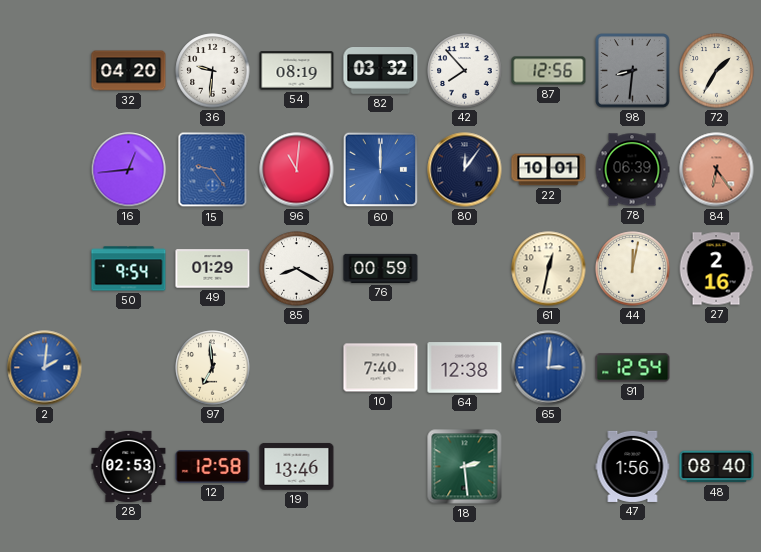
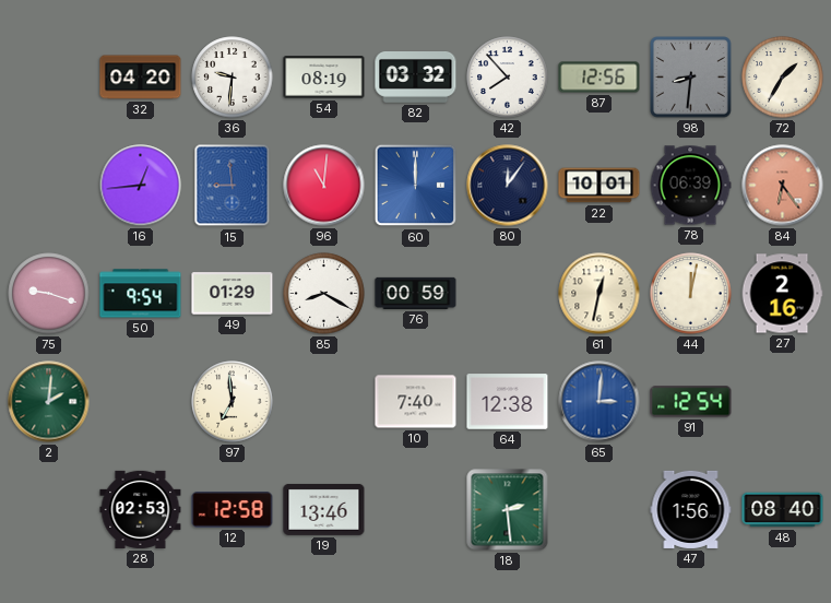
15: 9:24 -> 8:59 (233, 186)
75: none -> 9:18 (49, 294)
2 dial: blue -> green (49, 402)
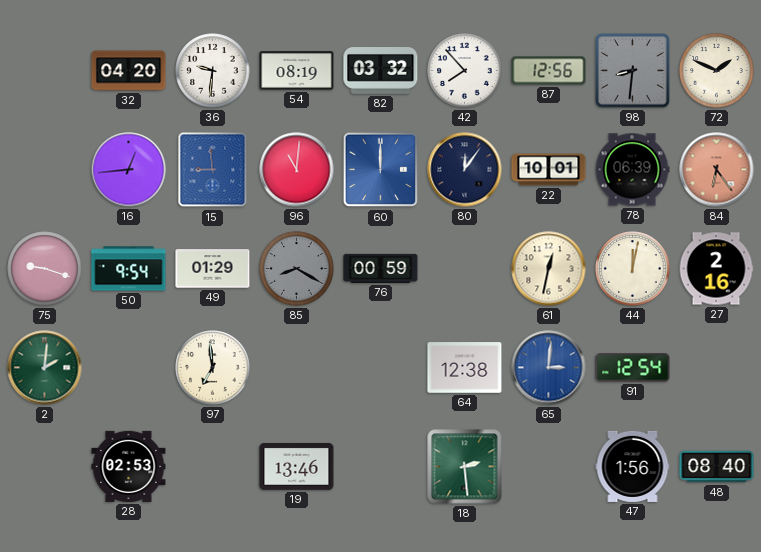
72: 1:35 -> 1:49 (717, 71)
85 dial: white -> grey (297, 269)
10: 7:40 -> none (416, 402)
12: 12:58 -> none (233, 510)
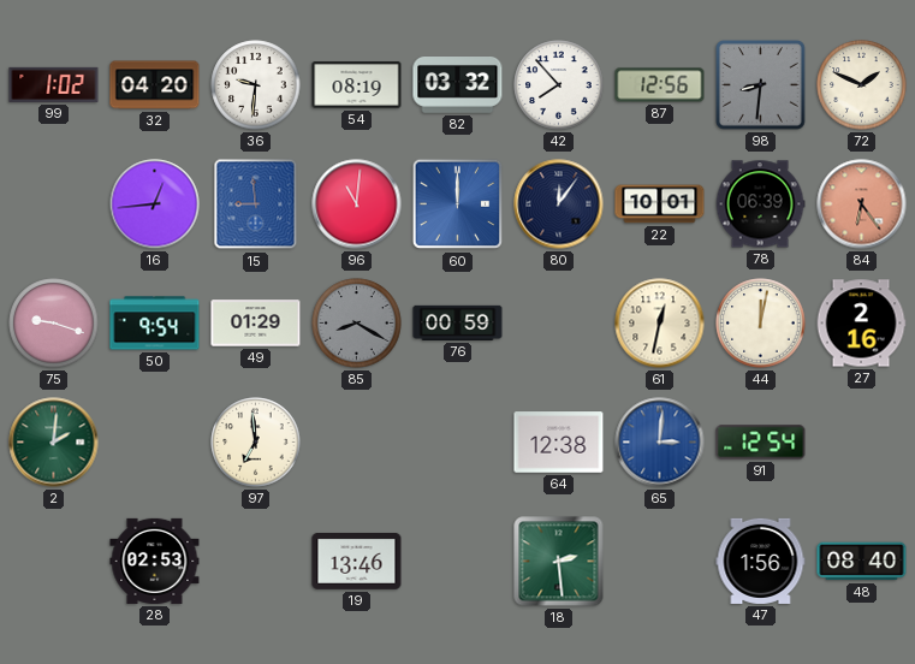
99: none -> 1:02 (54, 84)
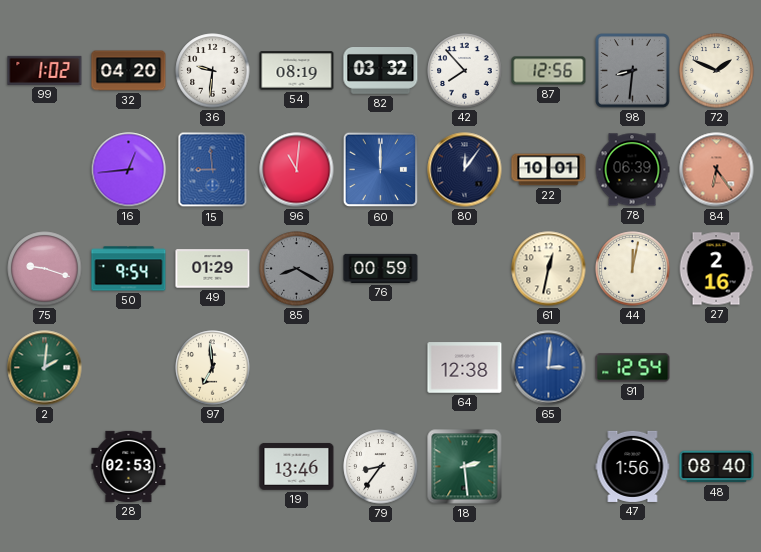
79: none -> 8:36 (381, 467)
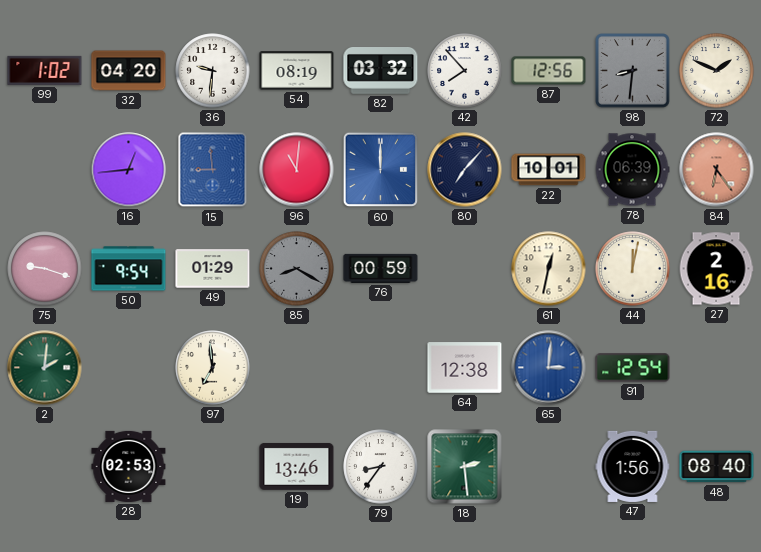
80: 12:06 -> 7:07 (465, 170)
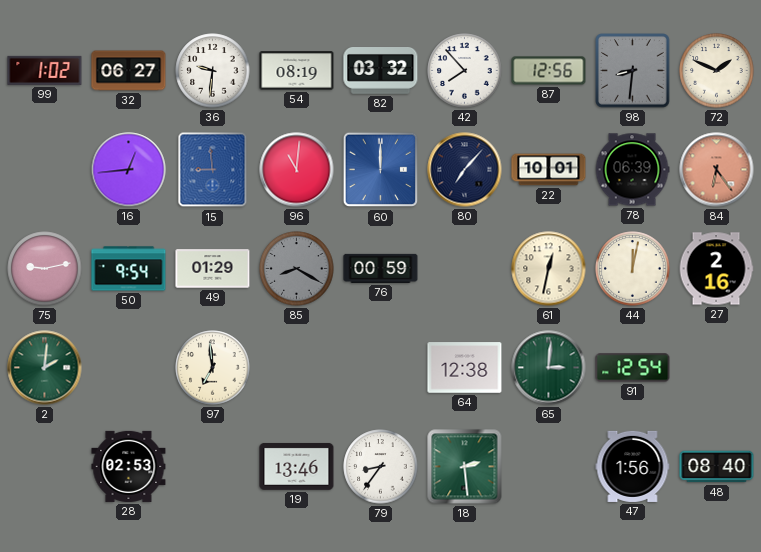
32: 04:20 -> 06:27 (129, 71)
75: 9:18 -> 9:13 (45, 269)
65 dial: blue -> green (549, 368)
